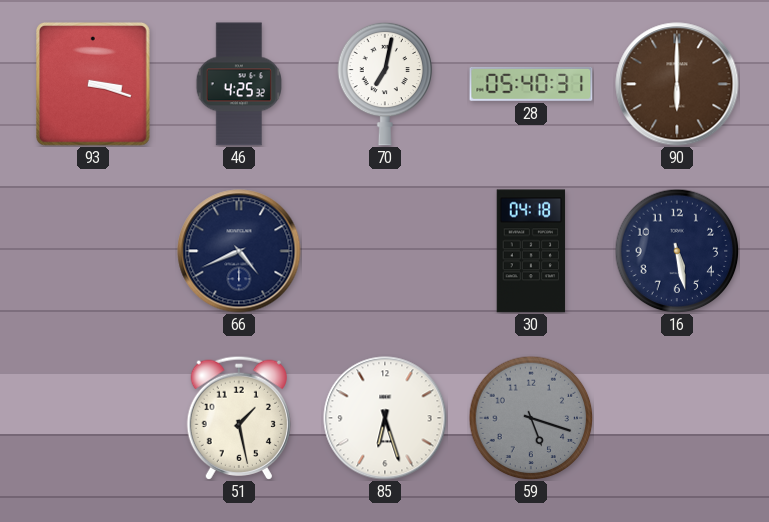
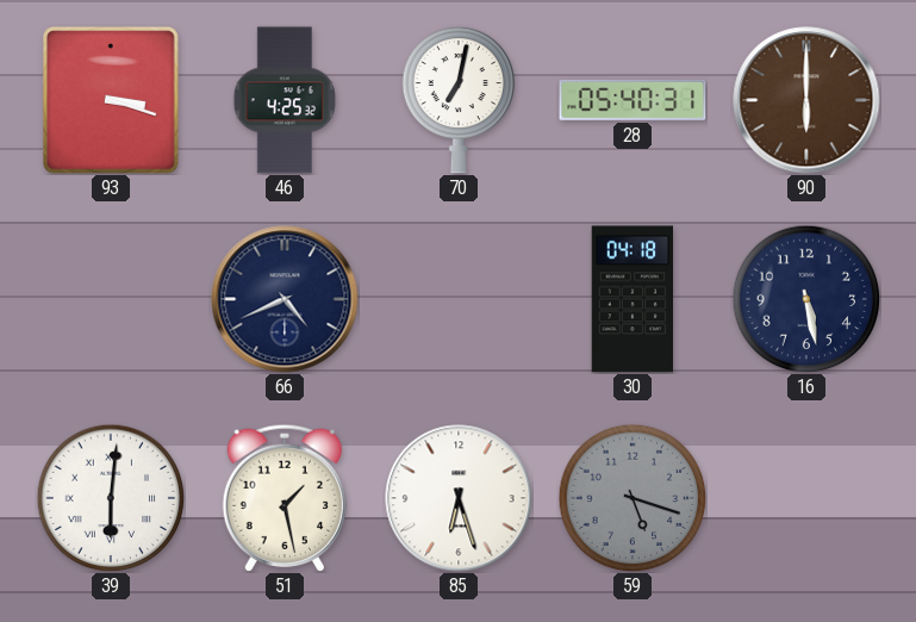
39: none -> 6:01 (111, 498)
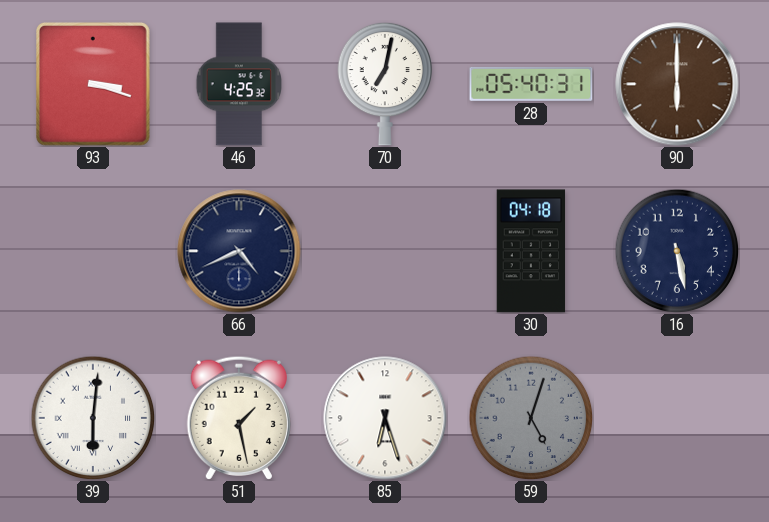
59: 5:18 -> 5:03 (531, 418)
